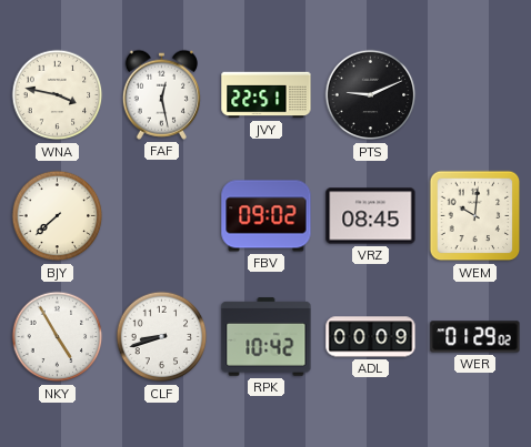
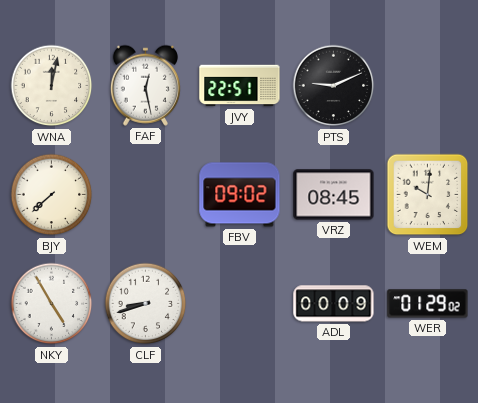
WNA: 3:47 -> 12:02 (52, 86)
RPK: 10:42 -> none (267, 337)
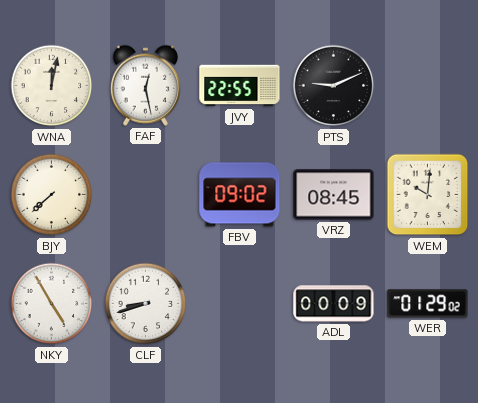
JVY: 22:51 -> 22:55 (240, 86)
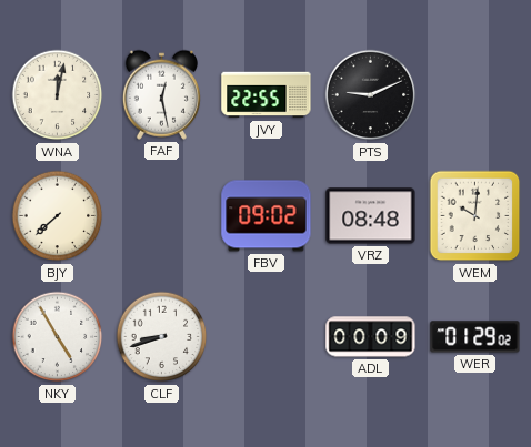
VRZ: 08:45 -> 08:48 (371, 216)
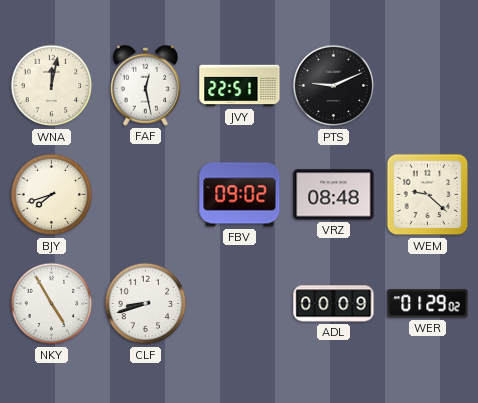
JVY: 22:55 -> 22:51 (240, 86)
BJY: 7:38 -> 7:42 (52, 195)
WEM: 10:01 -> 9:22 (428, 195)
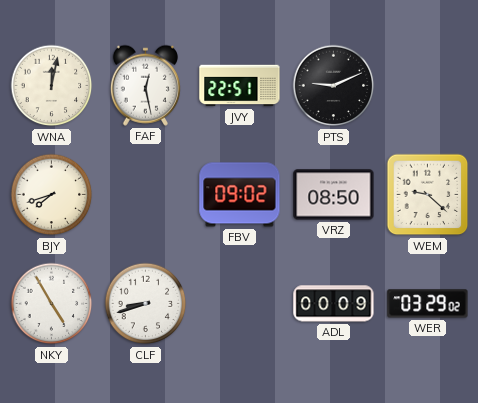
VRZ: 08:48 -> 08:50 (334, 195)
WER: 01:29 -> 03:29 (428, 304)
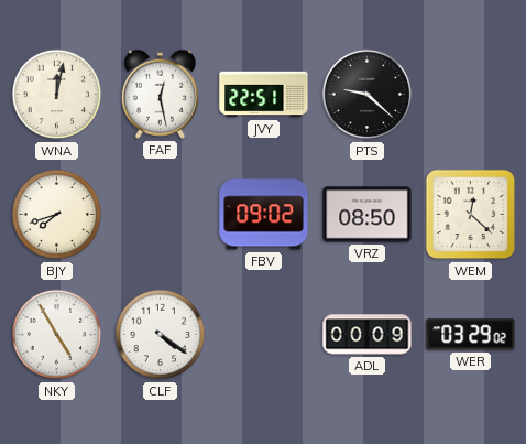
PTS: 9:11 -> 9:22 (368, 95)
WEM: 9:22 -> 12:22 (471, 215)
CLF: 8:42 -> 4:21 (161, 335)
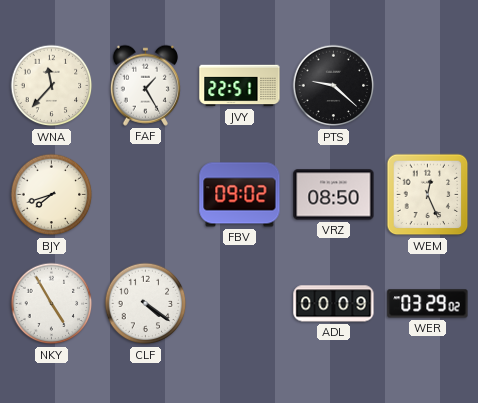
WNA: 12:02 -> 11:37 (52, 86)
FAF: 12:28 -> 1:25 (145, 85)
WEM: 12:22 -> 12:26 (428, 195)
